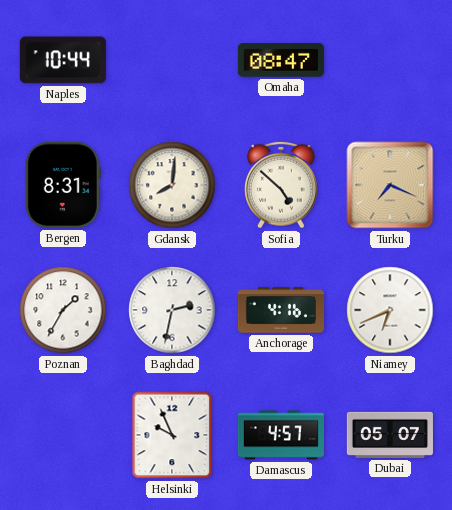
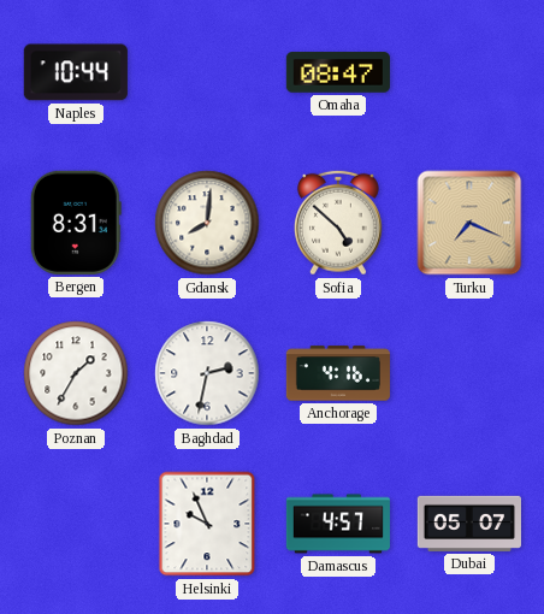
Niamey: 6:41 -> none (390, 310)
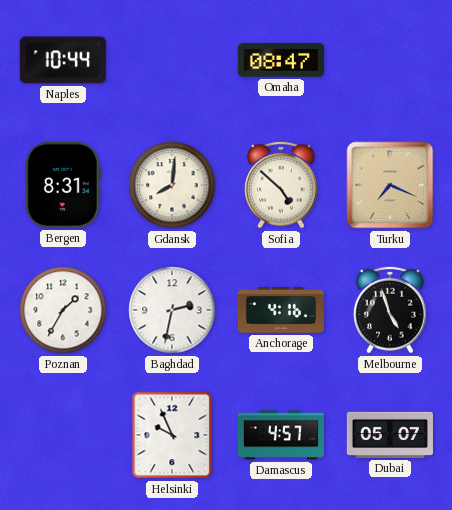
Melbourne: none -> 4:57 (391, 310)
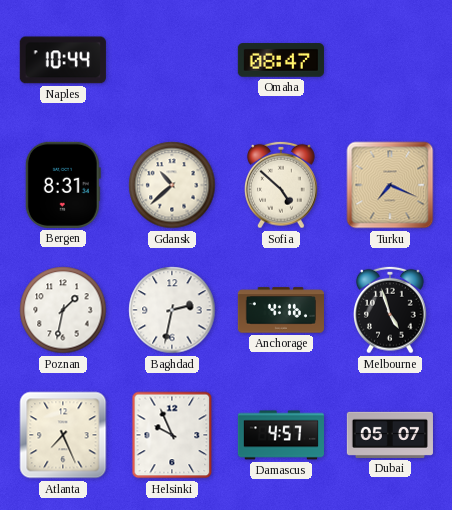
Gdansk: 8:01 -> 10:38 (172, 185)
Poznan: 1:35 -> 1:32 (63, 310)
Atlanta: none -> 7:26 (63, 435)
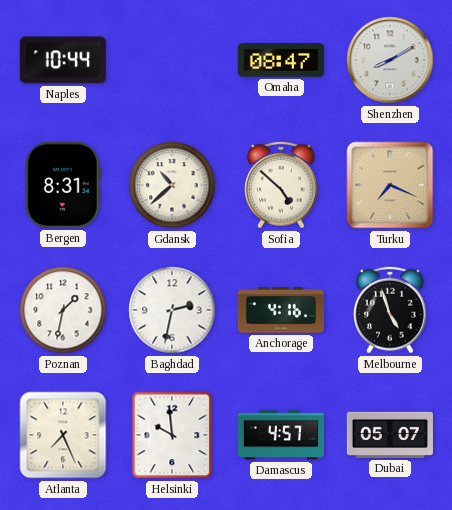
Shenzhen: none -> 8:10 (390, 60)
Helsinki: 9:56 -> 9:59 (172, 435)
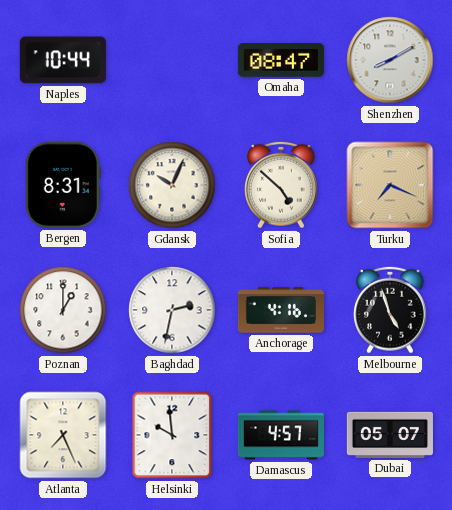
Gdansk: 10:38 -> 10:04 (172, 185)
Poznan: 1:32 -> 1:00 (63, 310)
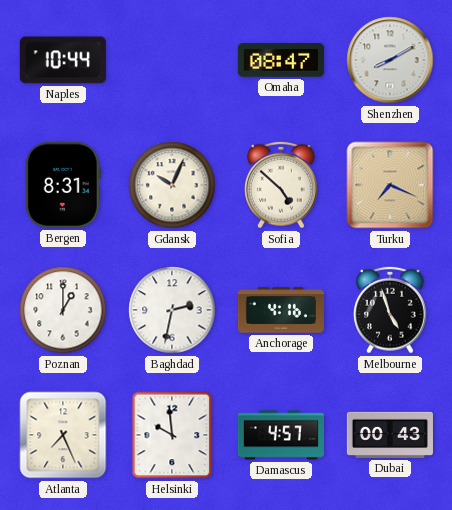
Dubai: 05:07 -> 00:43 (390, 435)
